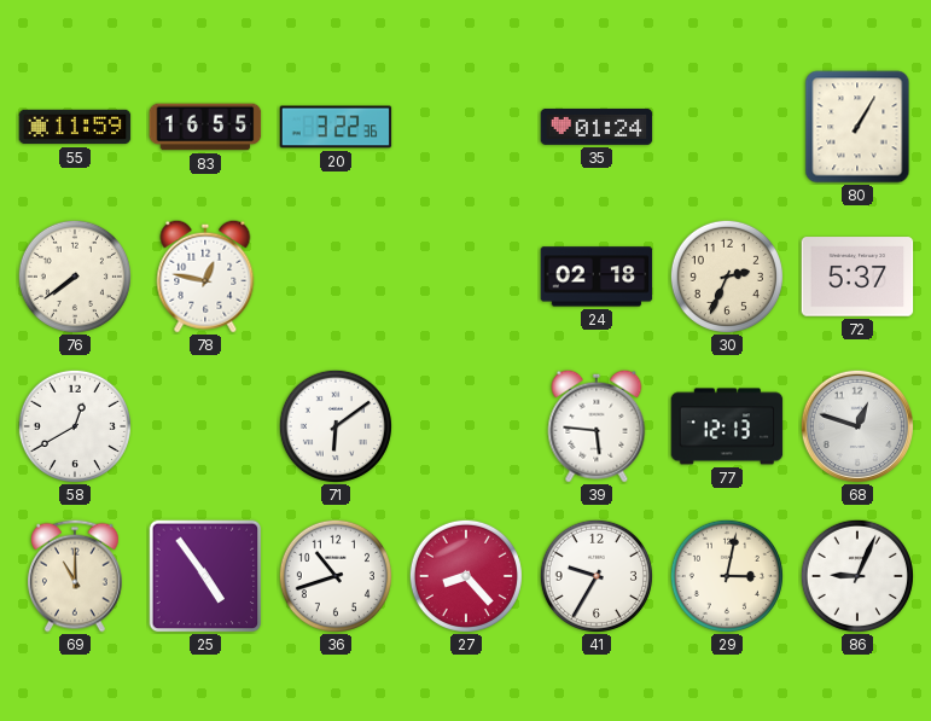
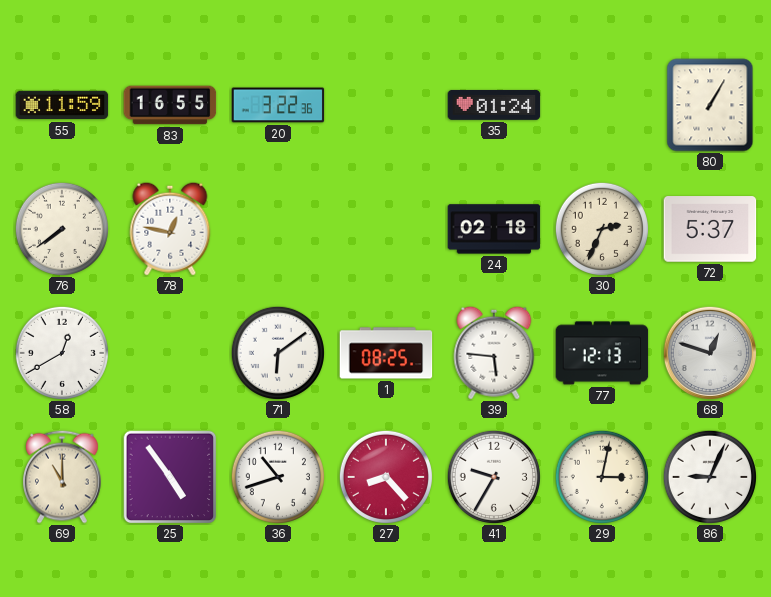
1: none -> 08:25 (386, 353)
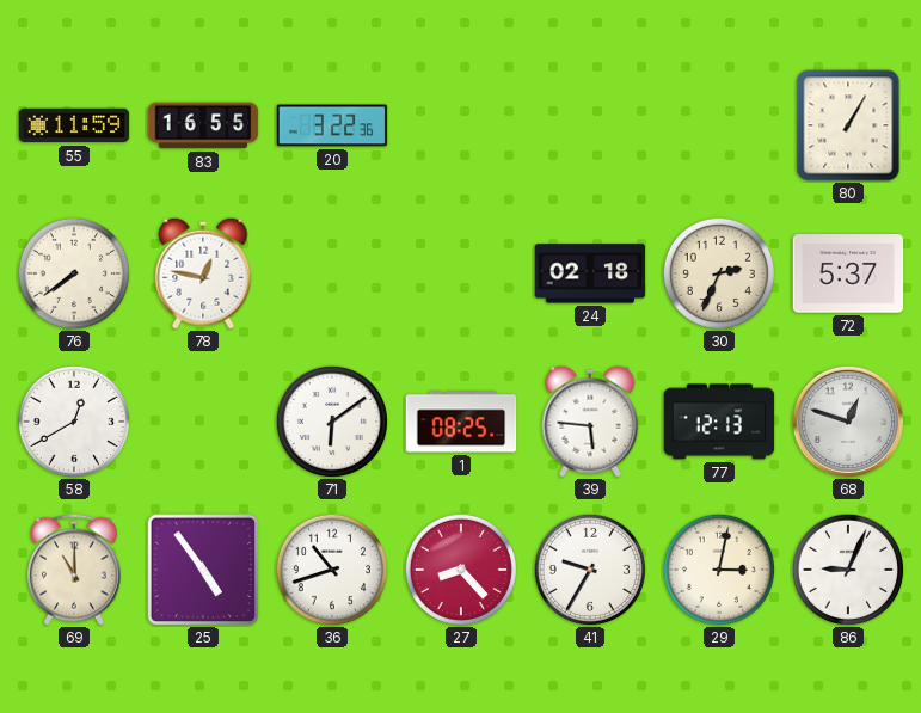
35: 01:24 -> none (494, 105)
